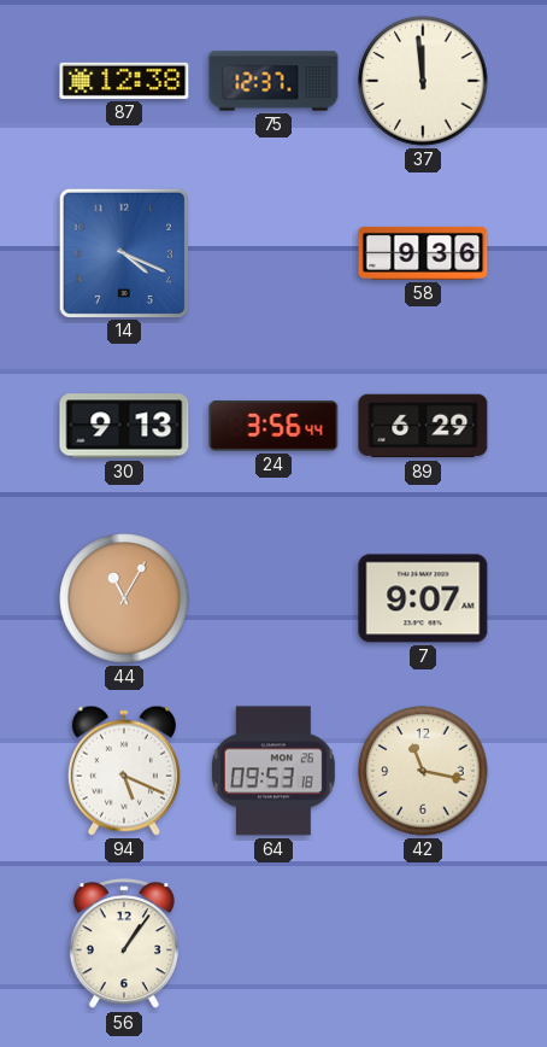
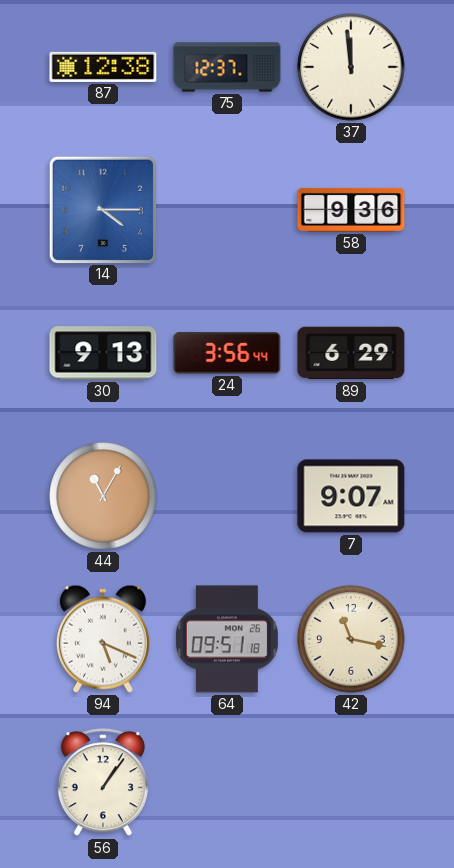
14: 4:19 -> 4:15 (102, 209)
64: 09:53 -> 09:51 (227, 639)
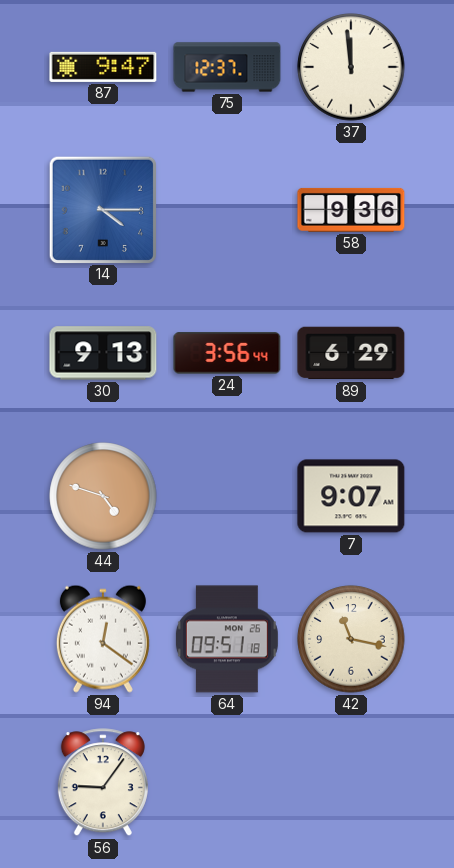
87: 12:38 -> 9:47 (103, 67)
44: 11:05 -> 4:48 (103, 496)
94: 5:19 -> 12:21 (103, 639)
56: 1:06 -> 9:06 (103, 783)
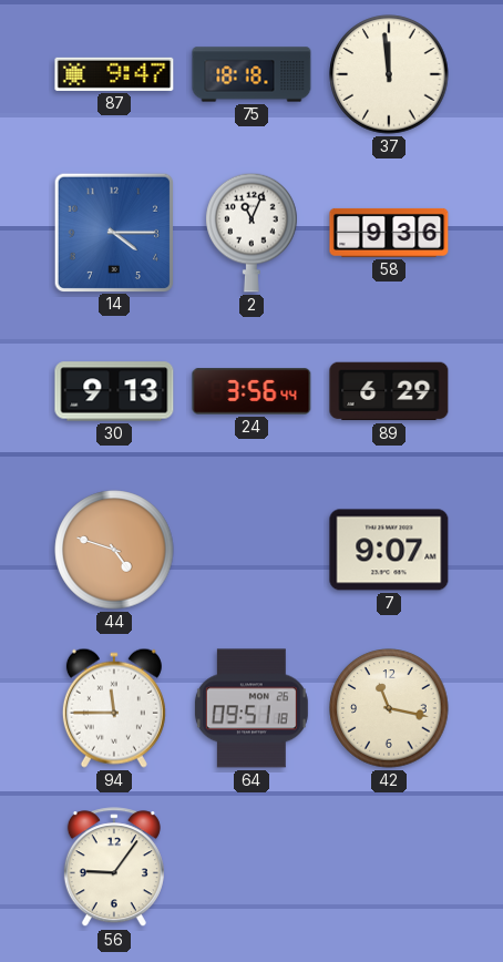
75: 12:37 -> 18:18 (251, 74)
2: none -> 11:04 (251, 233)
94: 12:21 -> 11:45 (114, 708)
